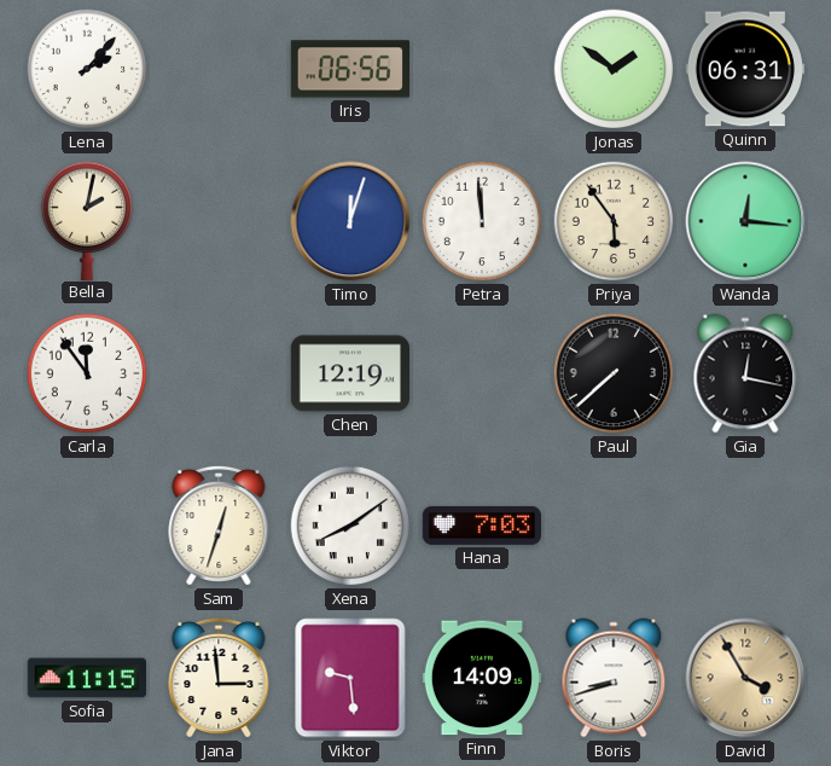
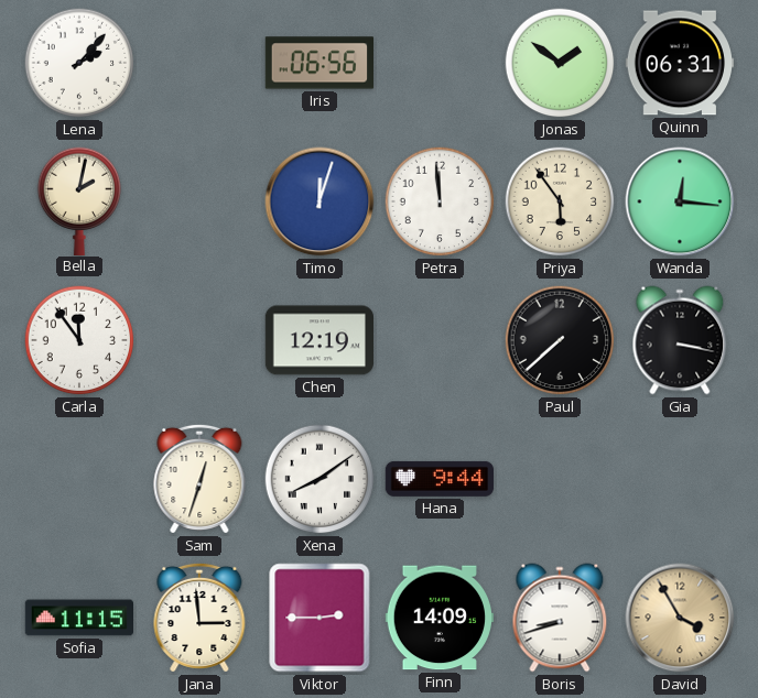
Gia: 12:17 -> 3:17 (680, 340)
Hana: 7:03 -> 9:44 (438, 479)
Viktor: 9:29 -> 2:45 (320, 618)
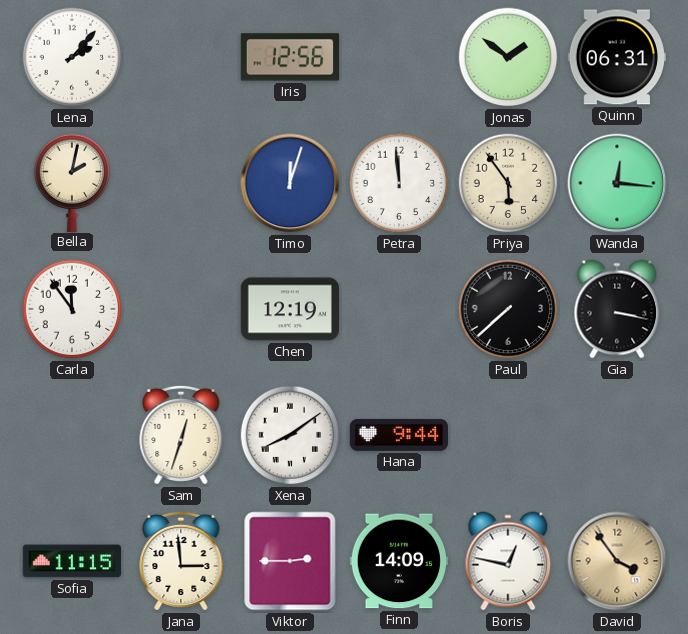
Iris: 06:56 -> 12:56 (289, 57)
Boris: 8:42 -> 12:47 (508, 561)
David: 3:55 -> 3:54 (617, 561)
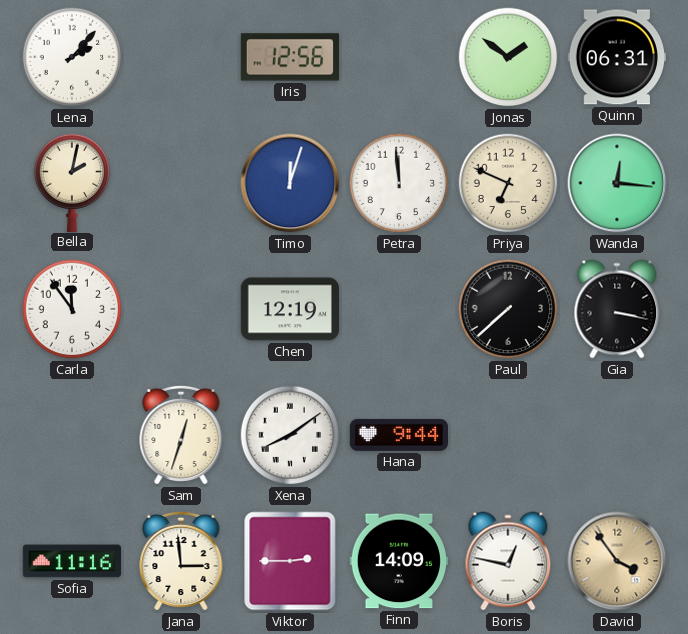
Priya: 5:54 -> 6:49 (508, 183)
Sofia: 11:15 -> 11:16 (71, 561)
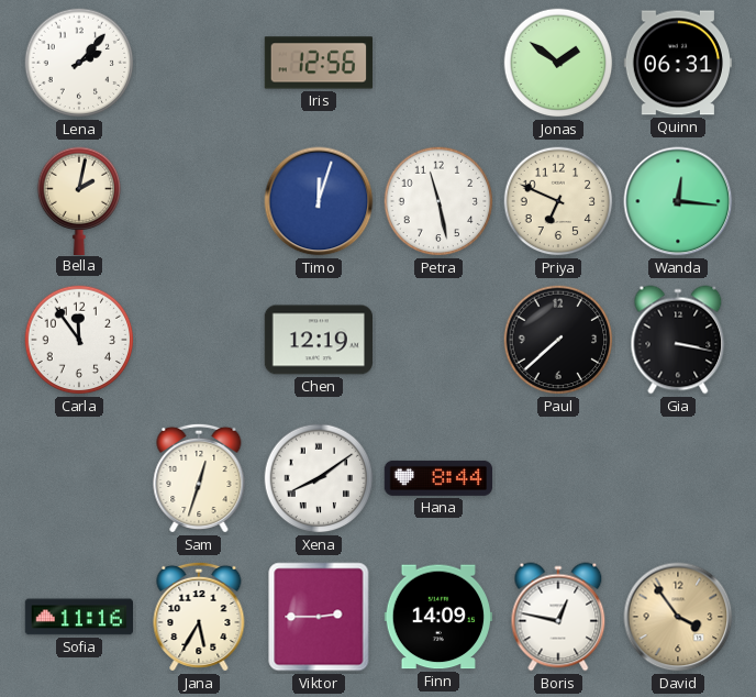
Petra: 11:59 -> 11:28 (438, 201)
Hana: 9:44 -> 8:44 (437, 478)
Jana: 2:59 -> 5:35 (199, 617)
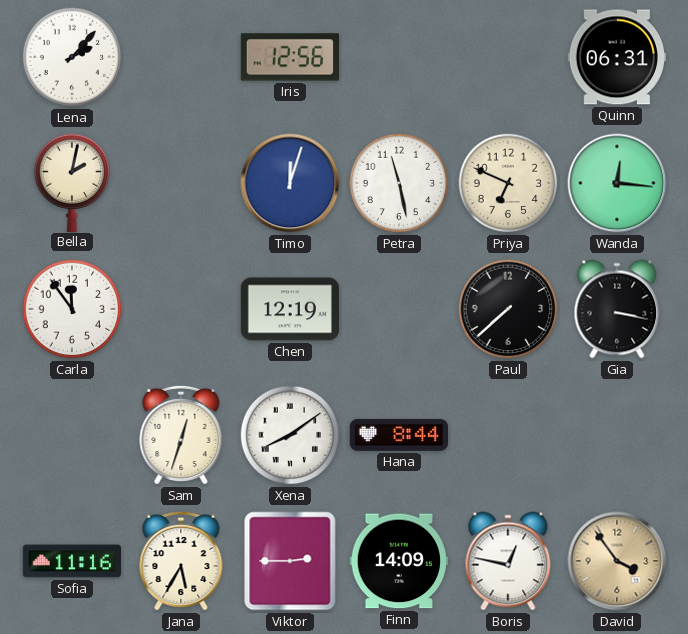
Jonas: 1:51 -> none (558, 63)
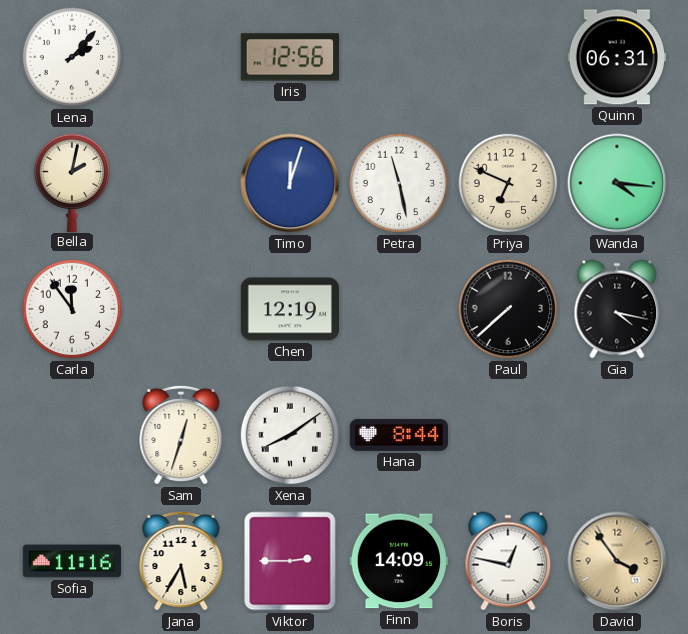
Wanda: 12:16 -> 4:16 (617, 183)
Gia: 3:17 -> 4:17 (617, 309)
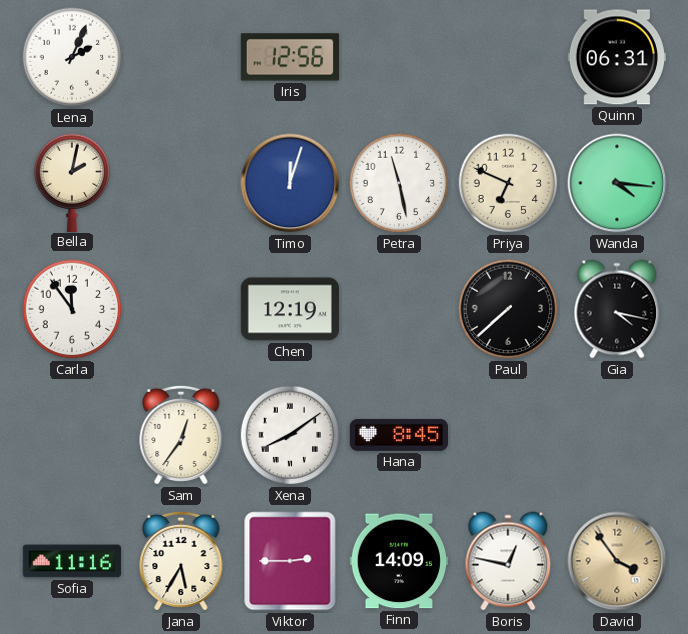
Lena: 2:07 -> 2:04 (72, 57)
Sam: 12:33 -> 12:36 (181, 435)
Hana: 8:44 -> 8:45 (398, 435)
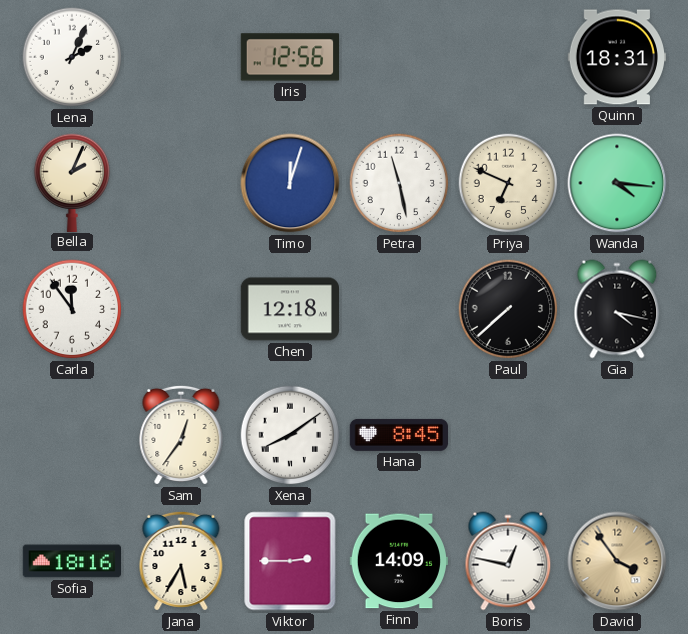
Quinn: 06:31 -> 18:31 (616, 57)
Bella: 2:02 -> 2:04 (72, 182)
Chen: 12:19 -> 12:18 (289, 309)
Sofia: 11:16 -> 18:16 (71, 561)
